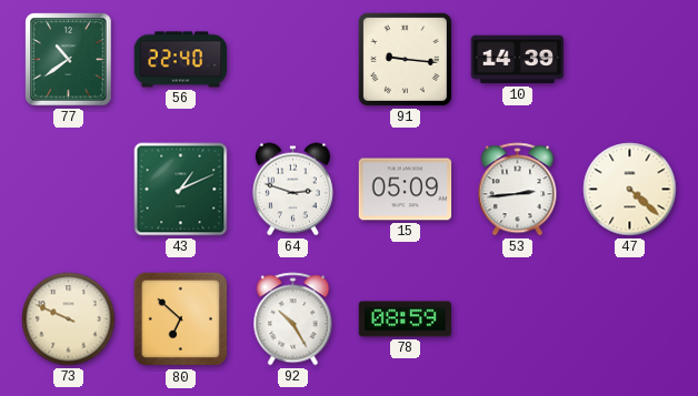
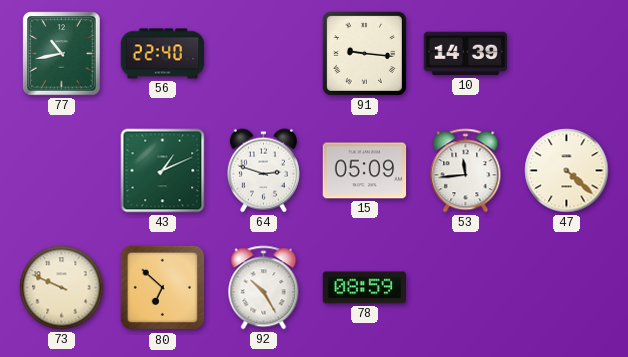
77: 10:39 -> 10:43 (62, 54)
53: 2:44 -> 11:44 (466, 171)
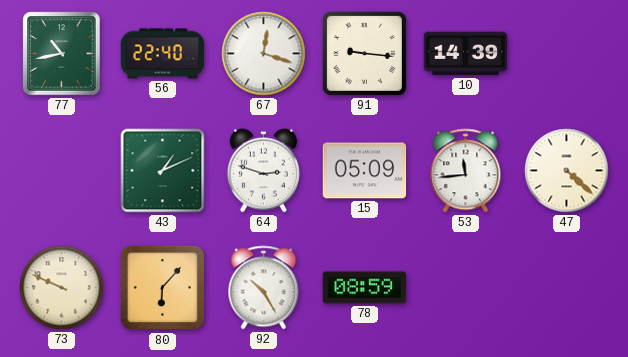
67: none -> 12:18 (264, 54)
80: 6:52 -> 6:07 (163, 288)
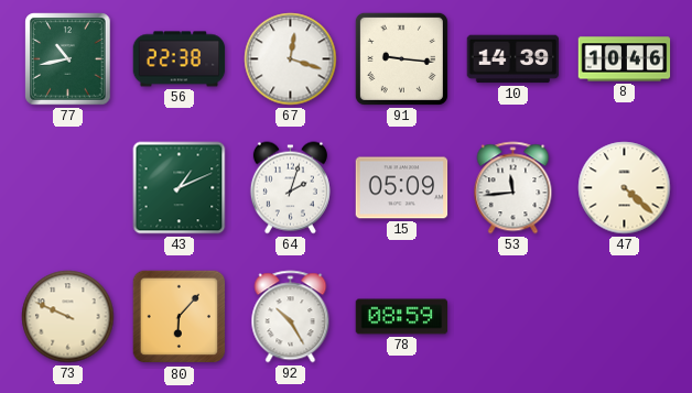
56: 22:40 -> 22:38 (180, 59)
8: none -> 10:46 (625, 59)
64: 2:48 -> 2:03 (290, 188)
